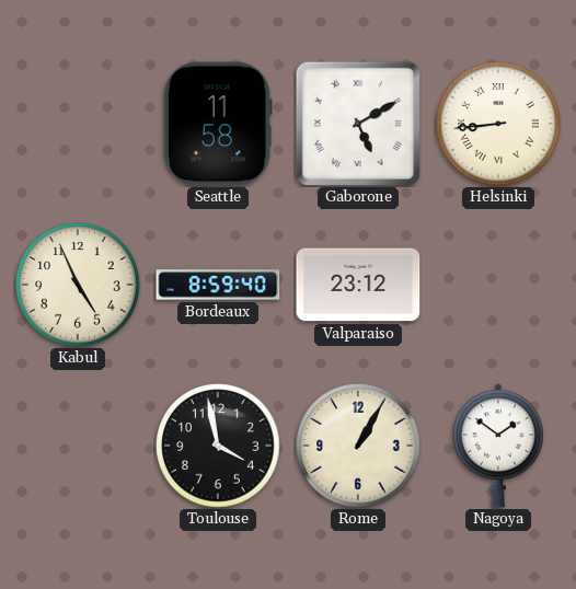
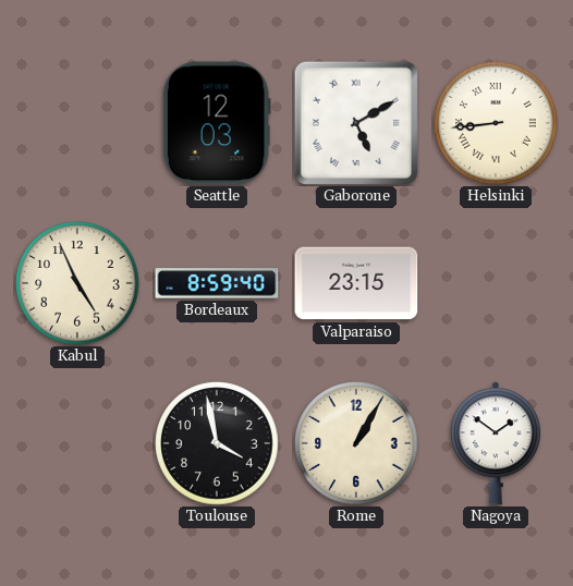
Seattle: 11:58 -> 12:03 (217, 123)
Valparaiso: 23:12 -> 23:15 (356, 283)
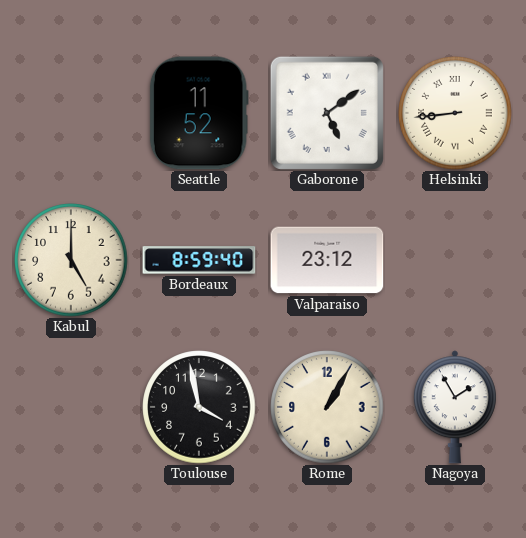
Seattle: 12:03 -> 11:52 (199, 113)
Gaborone: 5:10 -> 5:09 (327, 113)
Kabul: 4:56 -> 5:00 (71, 260)
Valparaiso: 23:15 -> 23:12 (327, 260)
Nagoya: 1:51 -> 1:55 (455, 407)
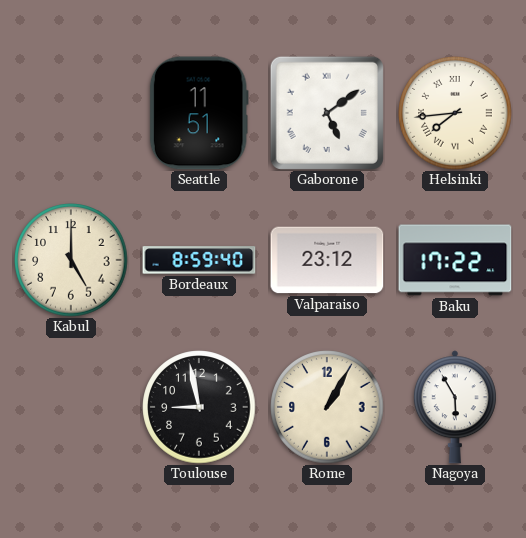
Seattle: 11:52 -> 11:51 (199, 113)
Helsinki: 8:44 -> 7:44 (455, 113)
Baku: none -> 17:22 (455, 260)
Toulouse: 3:58 -> 8:58 (199, 407)
Nagoya: 1:55 -> 5:55 (455, 407)
